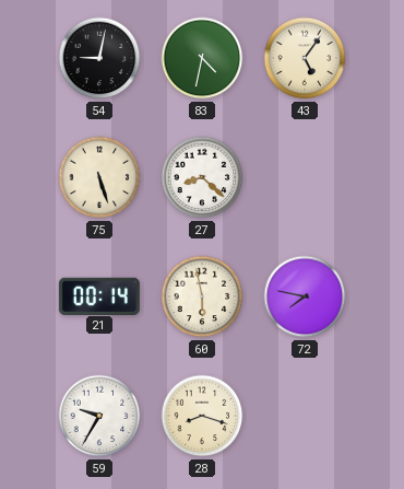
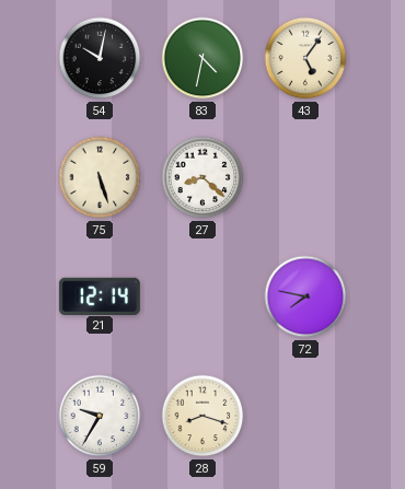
54: 9:02 -> 10:02 (100, 58)
21: 00:14 -> 12:14 (100, 295)
60: 5:58 -> none (202, 296)
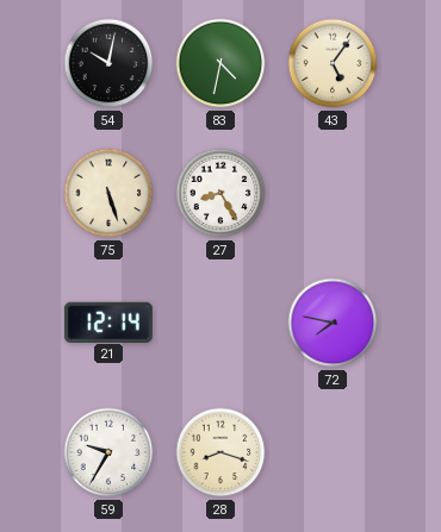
27: 8:22 -> 8:25 (220, 193)
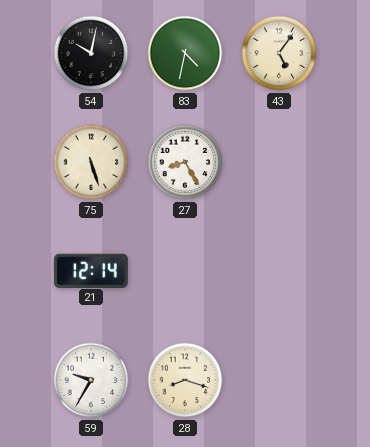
72: 7:47 -> none (333, 323)
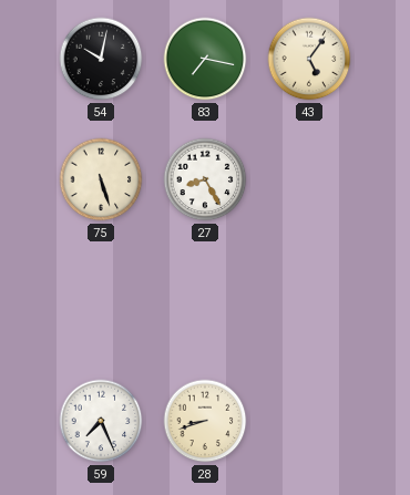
83: 4:32 -> 7:17 (205, 59)
21: 12:14 -> none (91, 270)
59: 9:35 -> 7:26 (101, 421)
28: 8:18 -> 8:42 (205, 421)
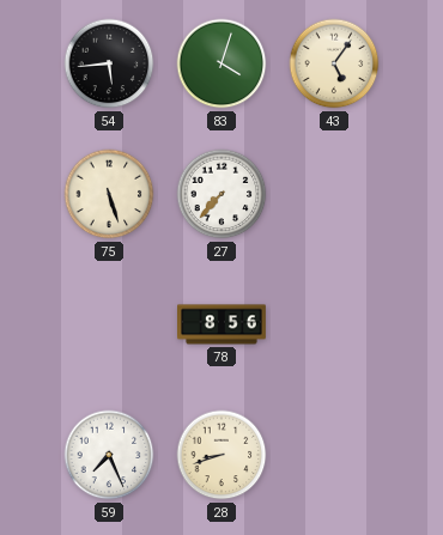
54: 10:02 -> 5:44 (109, 63)
83: 7:17 -> 4:03 (221, 63)
27: 8:25 -> 7:37 (221, 194)
78: none -> 8:56 (223, 324)
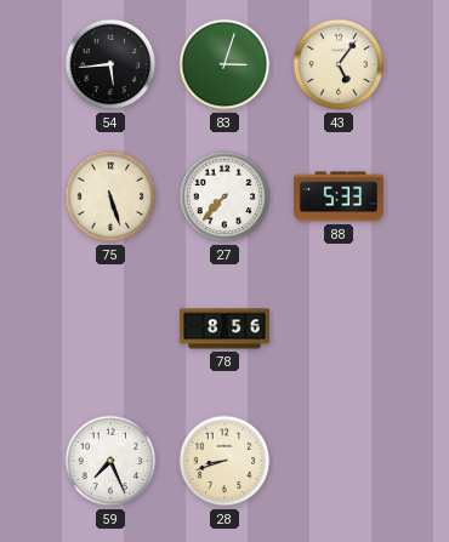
83: 4:03 -> 3:03 (224, 64)
88: none -> 5:33 (340, 196)
